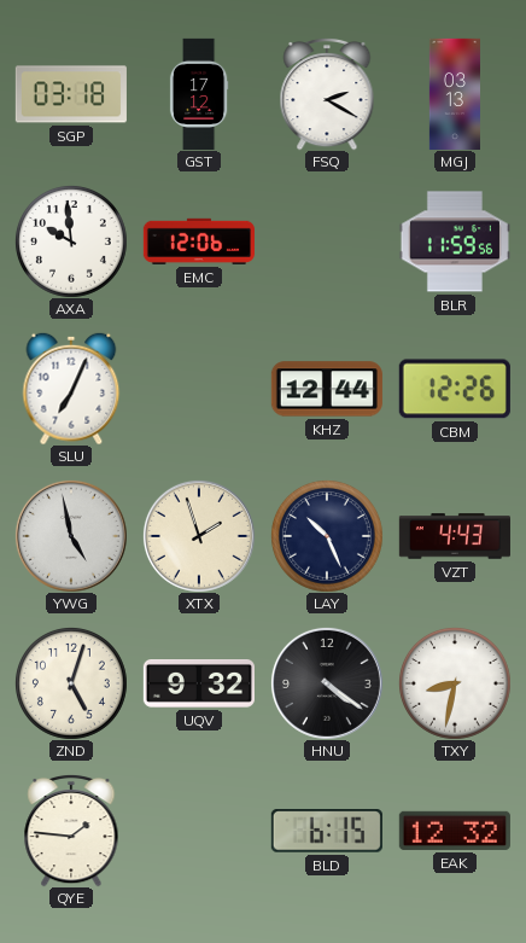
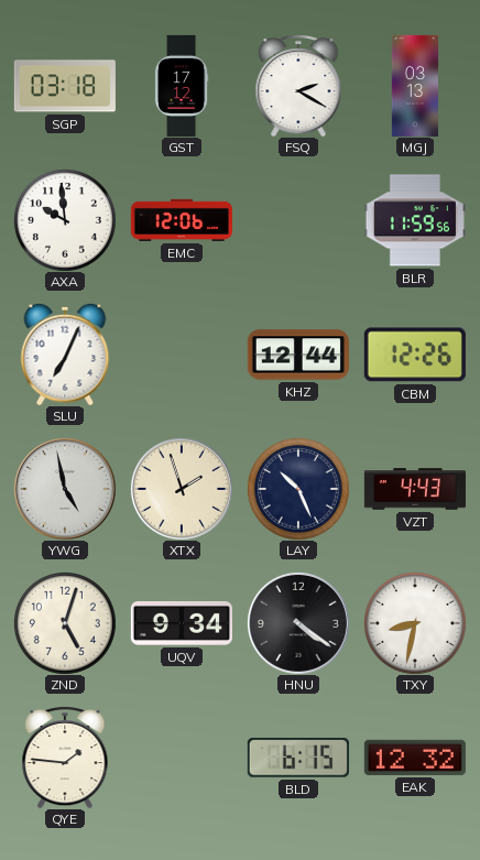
UQV: 9:32 -> 9:34 (182, 624)
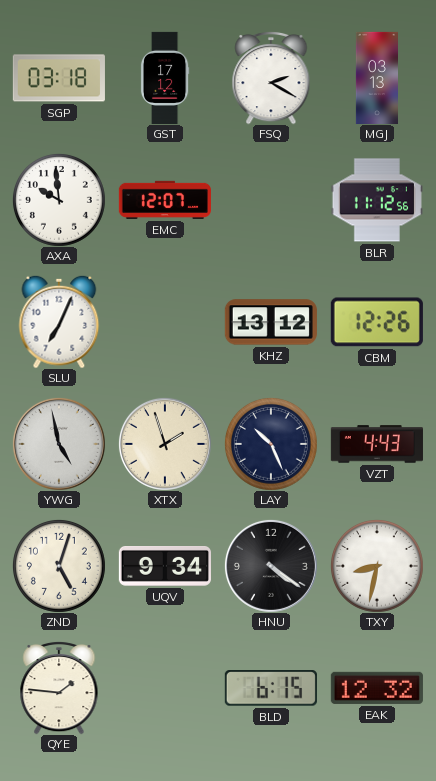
EMC: 12:06 -> 12:07 (165, 200)
BLR: 11:59 -> 11:12 (377, 200)
KHZ: 12:44 -> 13:12 (271, 322)
